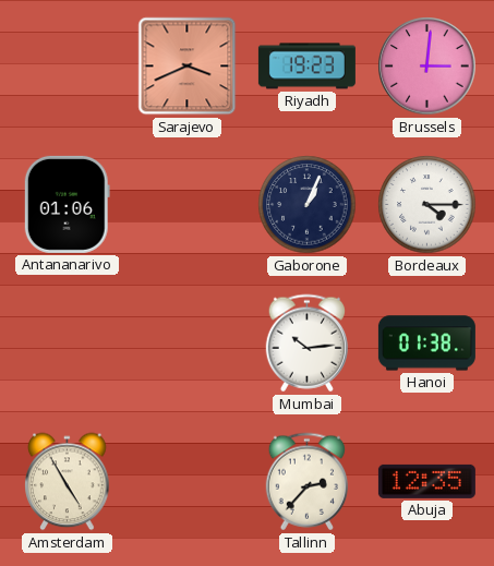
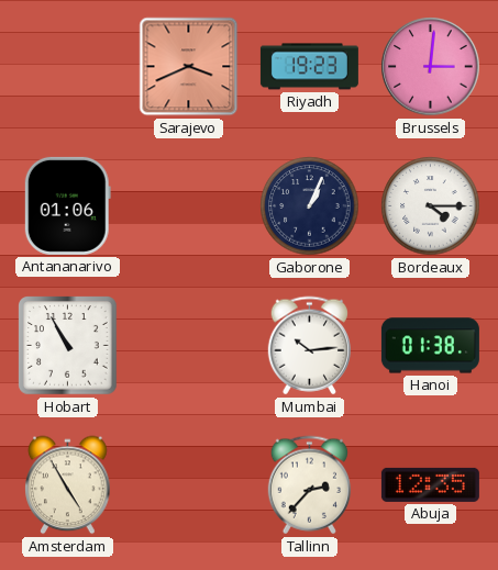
Hobart: none -> 10:55 (68, 346)
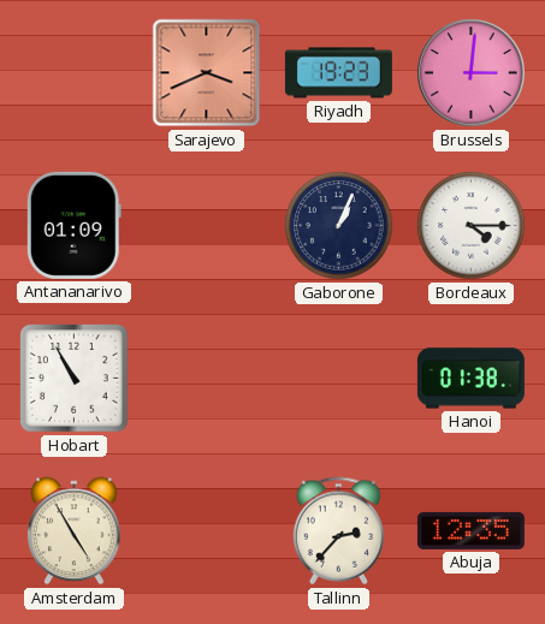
Antananarivo: 01:06 -> 01:09 (73, 225)
Mumbai: 10:14 -> none (309, 346)
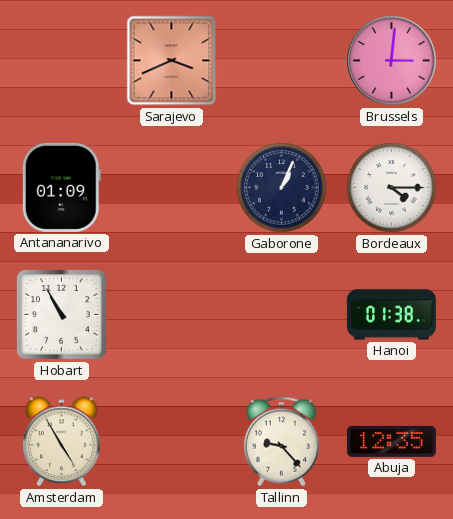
Riyadh: 19:23 -> none (338, 73)
Tallinn: 2:37 -> 9:23 (281, 442)
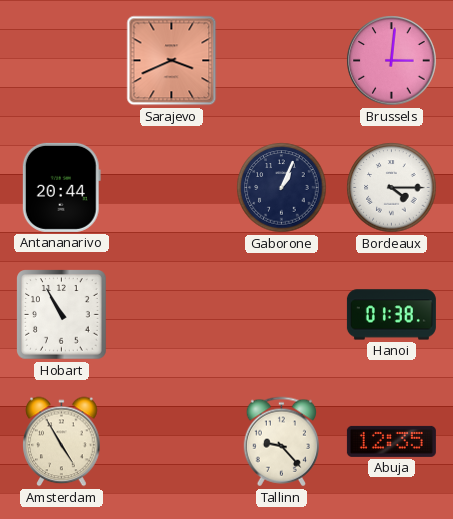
Antananarivo: 01:09 -> 20:44 (61, 187)
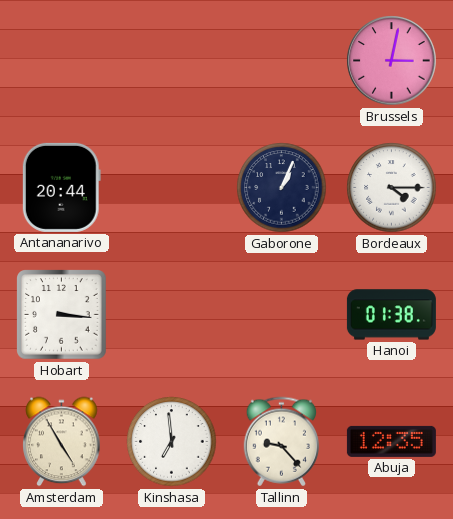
Sarajevo: 3:41 -> none (172, 61)
Brussels: 3:01 -> 3:02 (392, 61)
Hobart: 10:55 -> 3:16 (62, 315)
Kinshasa: none -> 6:59 (172, 442)
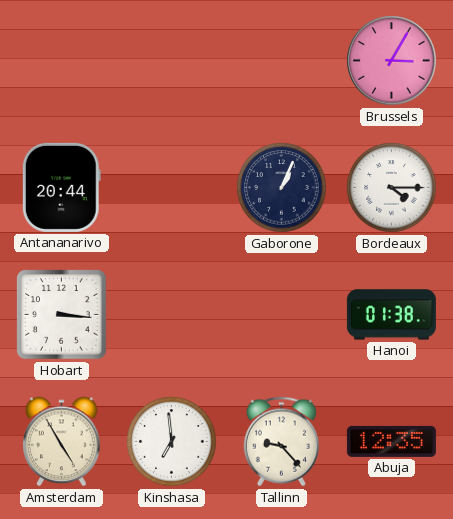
Brussels: 3:02 -> 3:05 (392, 61)
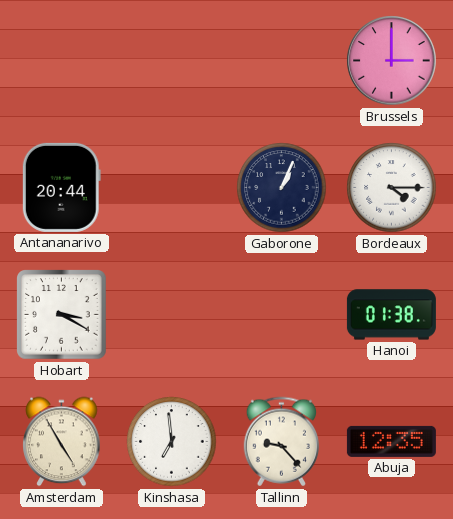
Brussels: 3:05 -> 3:00 (392, 61)
Hobart: 3:16 -> 3:20 (62, 315)
